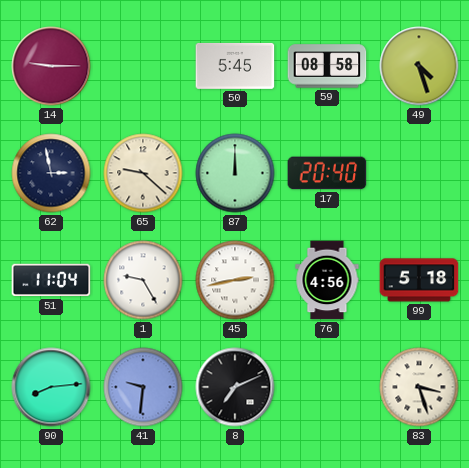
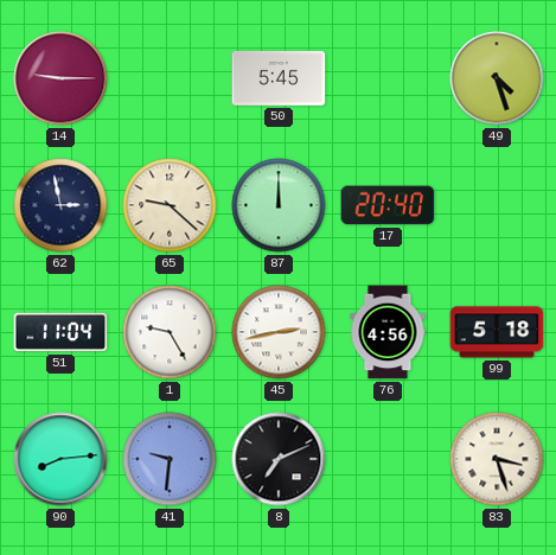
59: 08:58 -> none (327, 66)
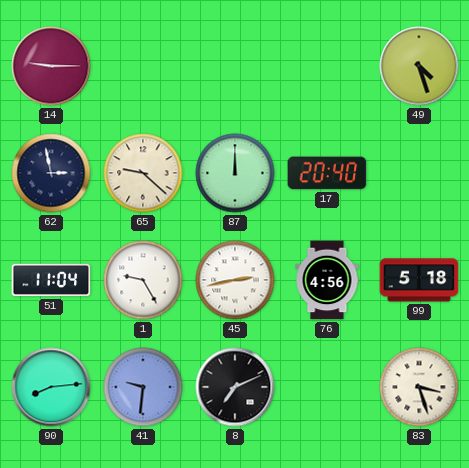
50: 5:45 -> none (279, 78)
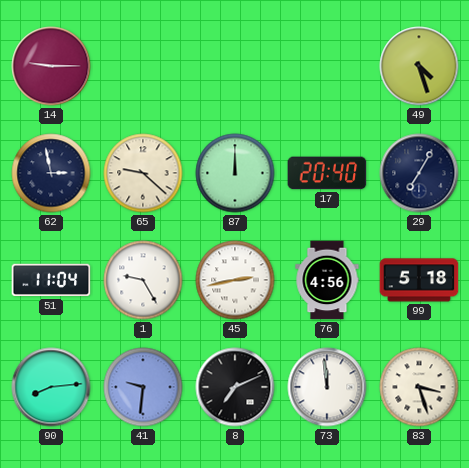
29: none -> 7:05 (419, 173)
73: none -> 11:59 (327, 387)
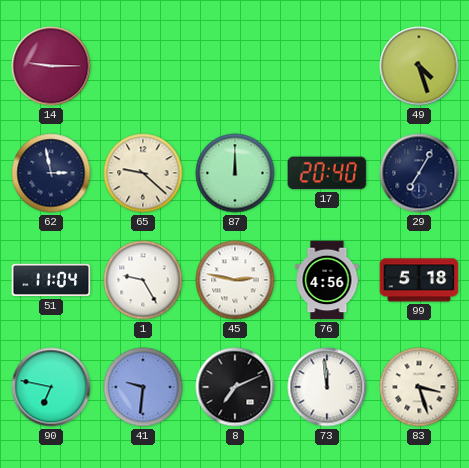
45: 2:43 -> 2:47 (235, 280)
90: 8:14 -> 6:47 (51, 387)
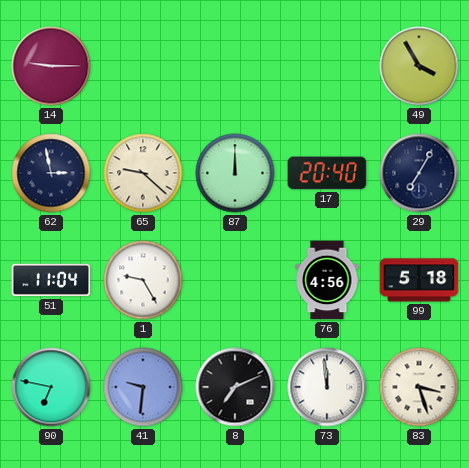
49: 4:27 -> 3:55 (419, 66)
45: 2:47 -> none (235, 280)
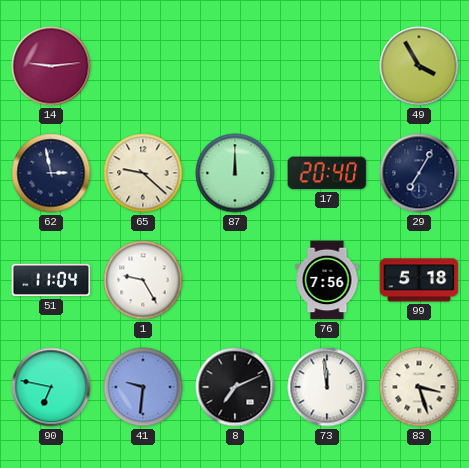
14: 9:15 -> 9:14 (51, 66)
76: 4:56 -> 7:56 (327, 280)
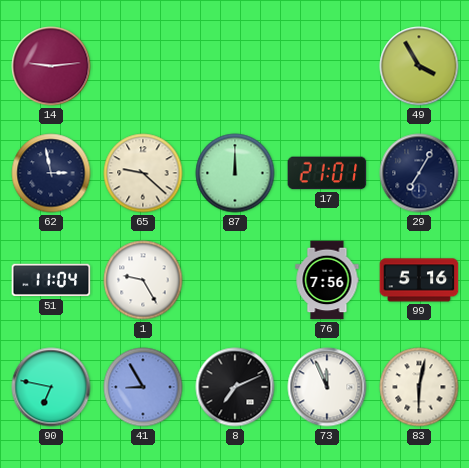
17: 20:40 -> 21:01 (327, 173)
99: 5:18 -> 5:16 (419, 280)
41: 9:31 -> 8:55 (143, 387)
73: 11:59 -> 11:56 (327, 387)
83: 3:27 -> 6:02 (419, 387)
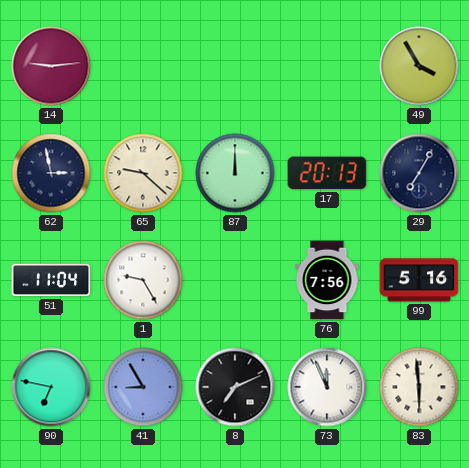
17: 21:01 -> 20:13 (327, 173)
83: 6:02 -> 5:59 (419, 387)
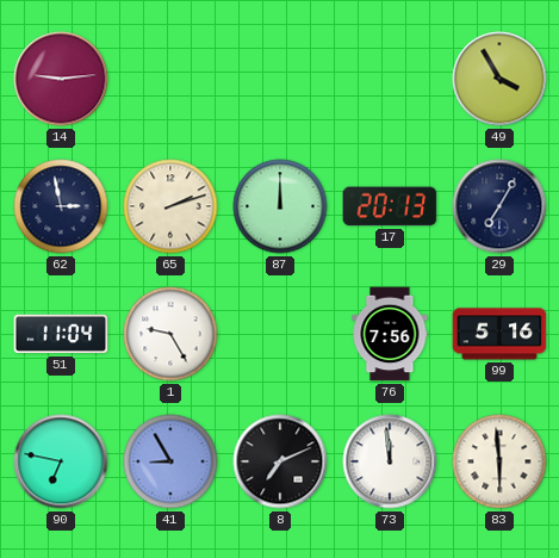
65: 9:22 -> 2:12 (170, 206)
73: 11:56 -> 11:59 (390, 461)
